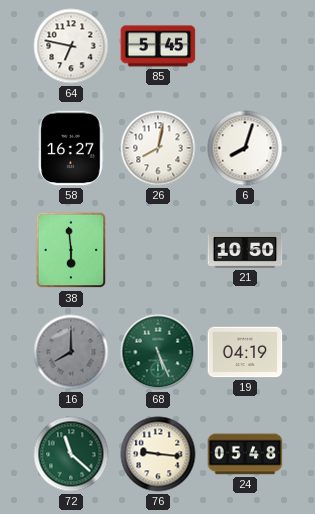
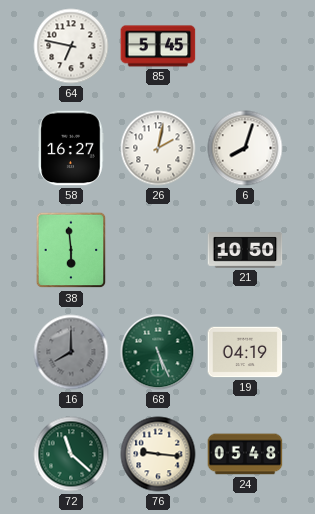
26: 8:02 -> 2:02 (158, 148)
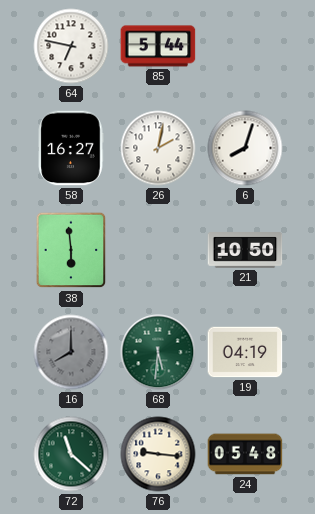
85: 5:45 -> 5:44 (158, 46)
68: 5:26 -> 5:31 (158, 352)
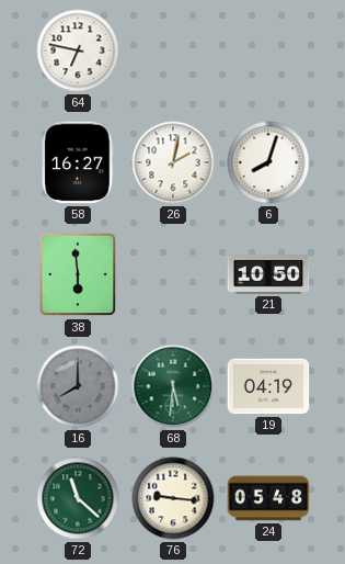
85: 5:44 -> none (158, 46)
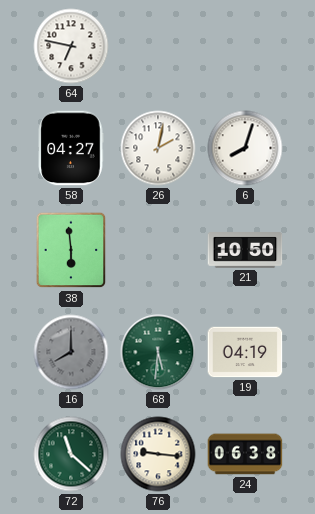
58: 16:27 -> 04:27 (71, 148)
24: 05:48 -> 06:38 (245, 454)
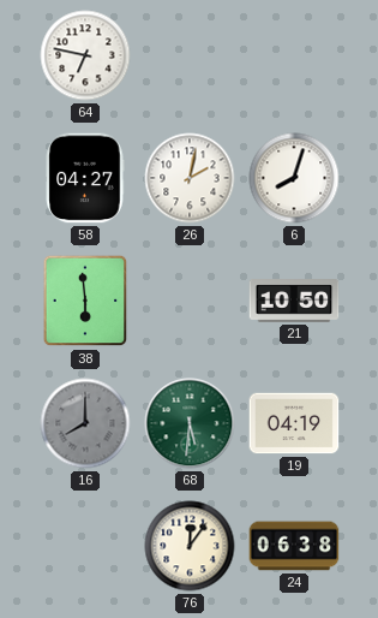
72: 11:22 -> none (71, 454)
76: 9:16 -> 12:06 (190, 546)
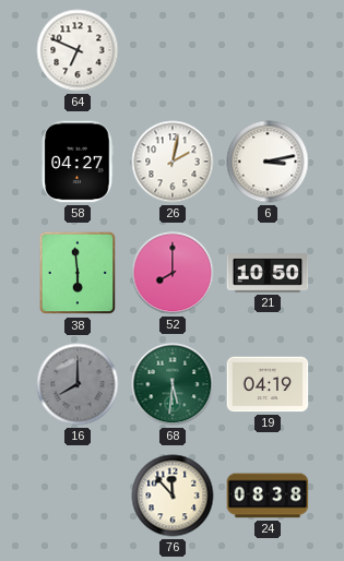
64: 6:47 -> 6:49 (78, 50)
6: 8:03 -> 3:13 (268, 162)
52: none -> 8:00 (173, 273)
76: 12:06 -> 11:53 (173, 496)
24: 06:38 -> 08:38 (268, 496)
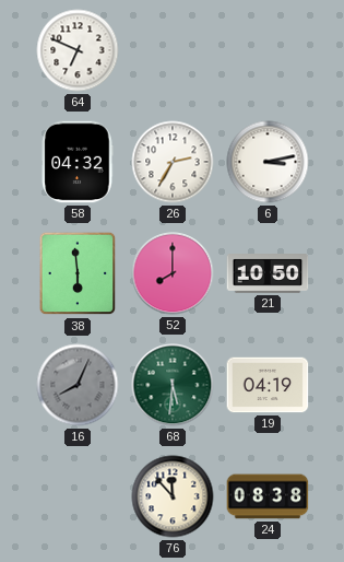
58: 04:27 -> 04:32 (78, 162)
26: 2:02 -> 2:35 (173, 162)
16: 8:00 -> 8:04 (78, 385)
